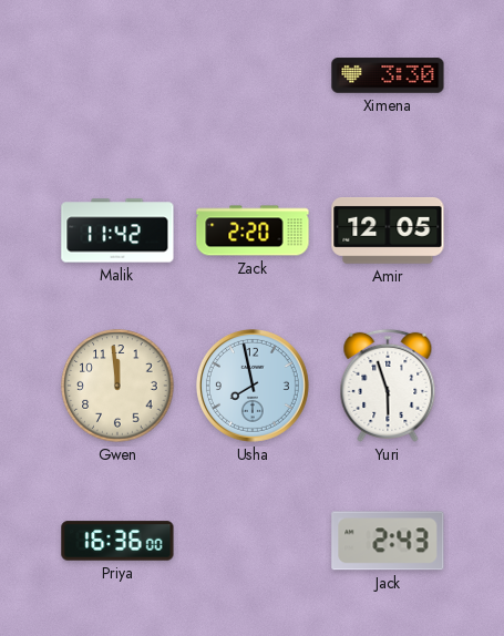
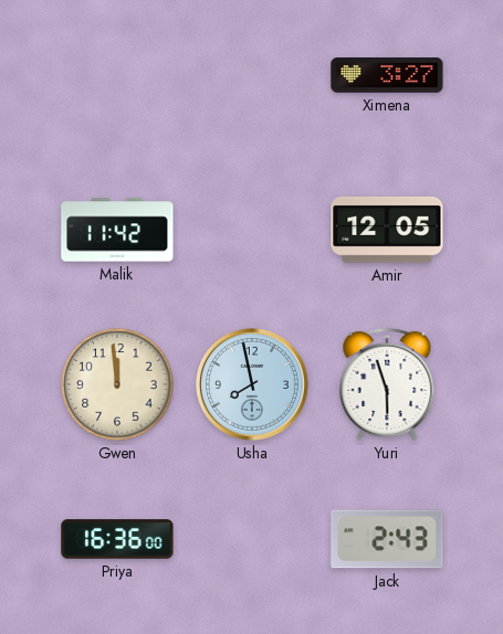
Ximena: 3:30 -> 3:27 (387, 75)
Zack: 2:20 -> none (253, 230)
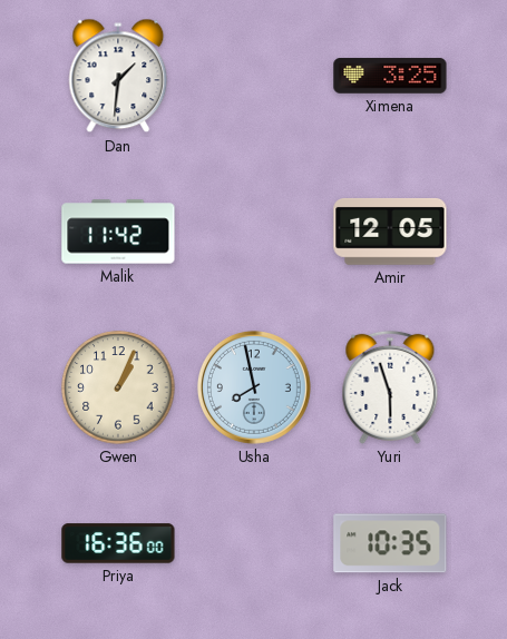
Dan: none -> 1:31 (118, 76)
Ximena: 3:27 -> 3:25 (390, 76)
Gwen: 11:59 -> 1:04 (118, 387)
Jack: 2:43 -> 10:35 (390, 543)
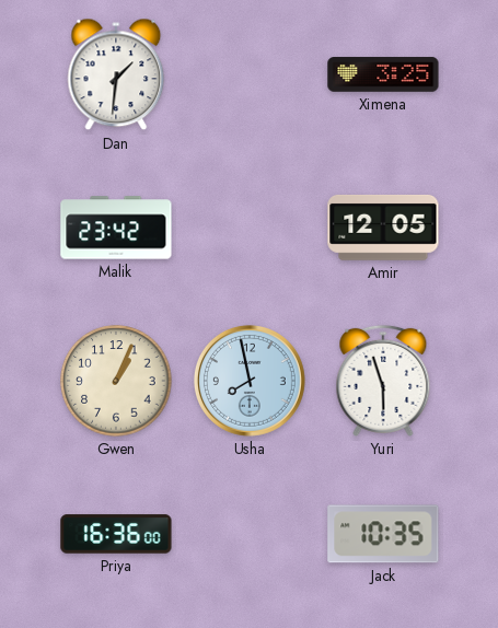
Malik: 11:42 -> 23:42 (116, 228)
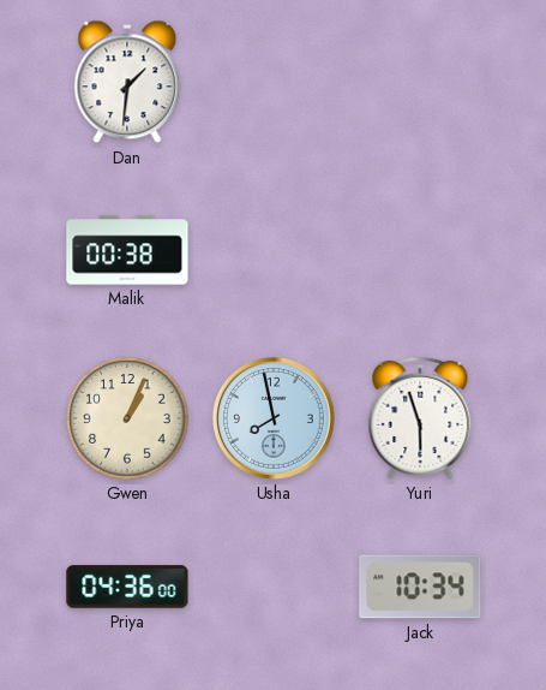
Ximena: 3:25 -> none (383, 74)
Malik: 23:42 -> 00:38 (127, 250)
Amir: 12:05 -> none (383, 228)
Priya: 16:36 -> 04:36 (127, 587)
Jack: 10:35 -> 10:34 (420, 587)
